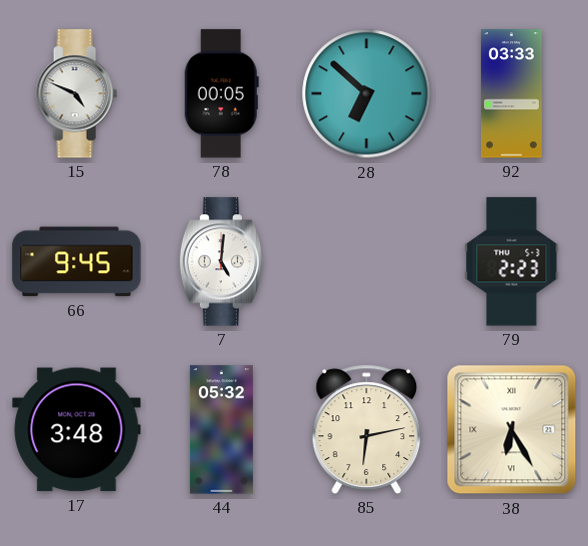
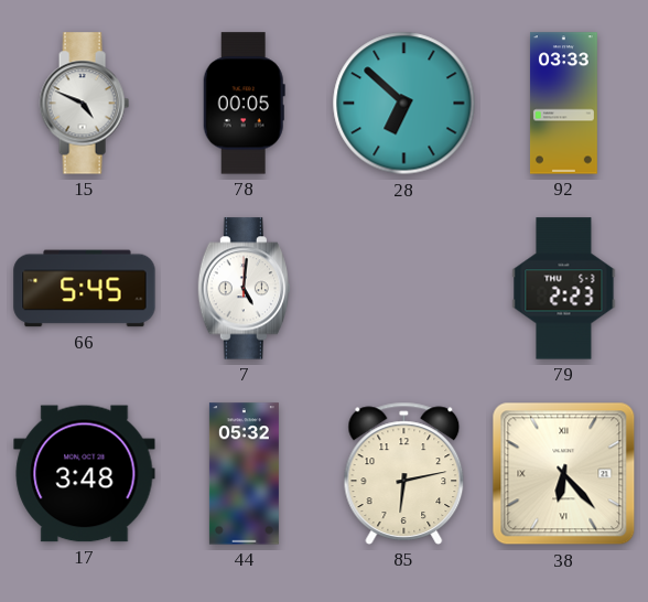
66: 9:45 -> 5:45 (85, 289)
38: 6:25 -> 6:23 (564, 474)
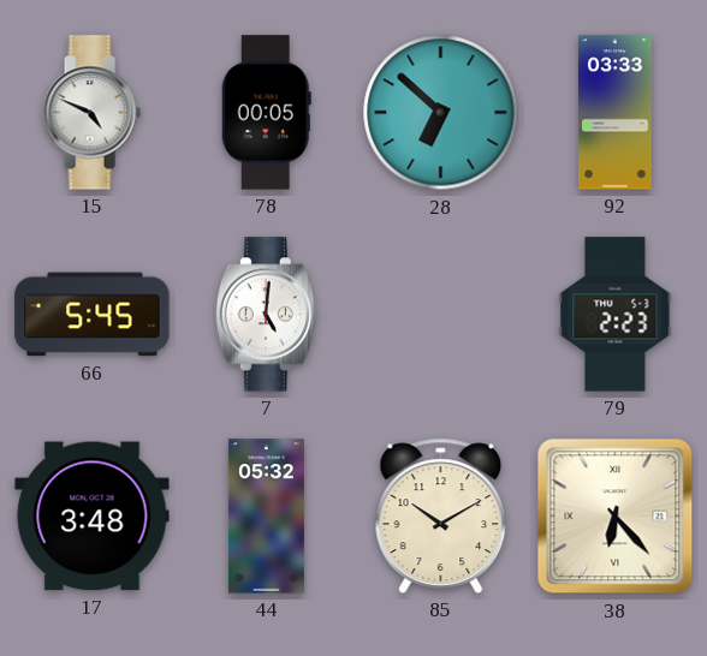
85: 6:13 -> 10:10 (441, 515)
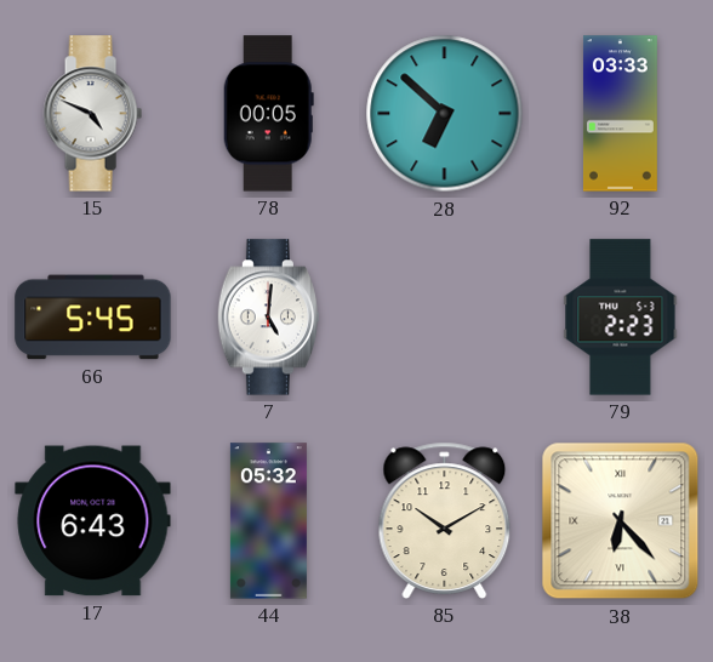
17: 3:48 -> 6:43 (93, 521)
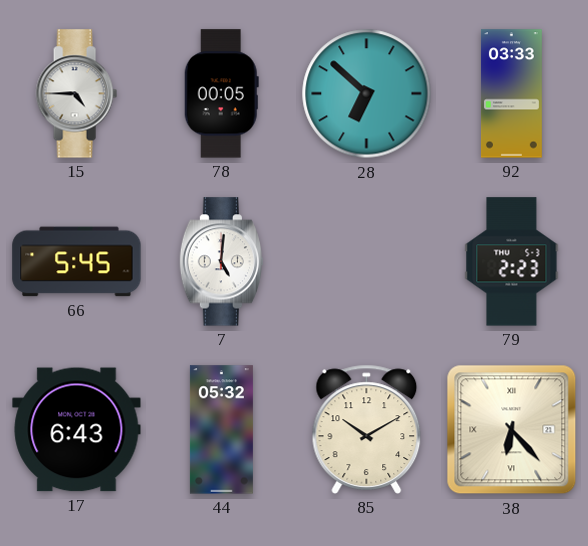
15: 4:49 -> 4:45 (76, 94)
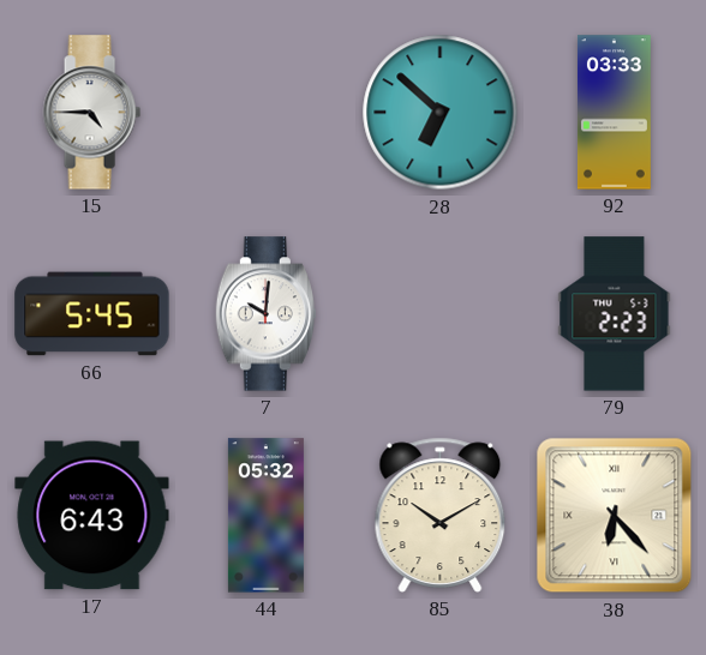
78: 00:05 -> none (221, 94)
7: 5:01 -> 10:01 (265, 314)
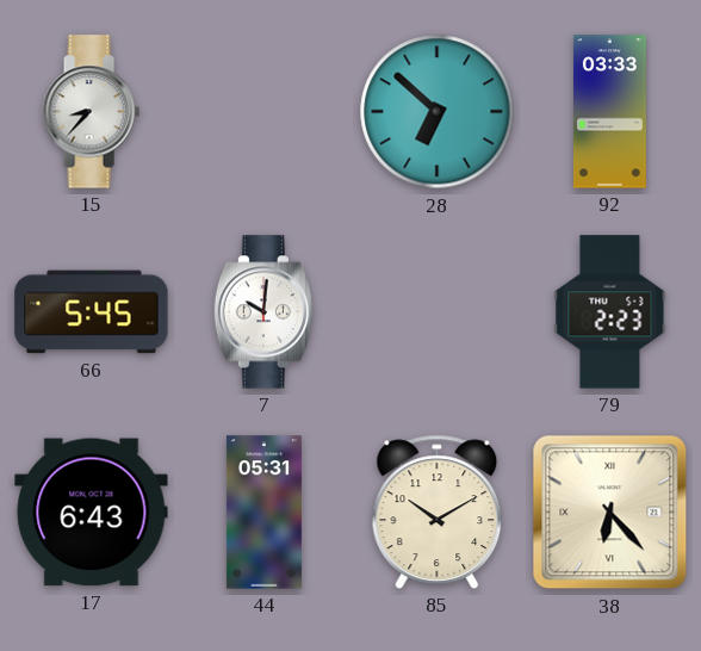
15: 4:45 -> 8:37 (91, 112)
44: 05:32 -> 05:31 (263, 513)
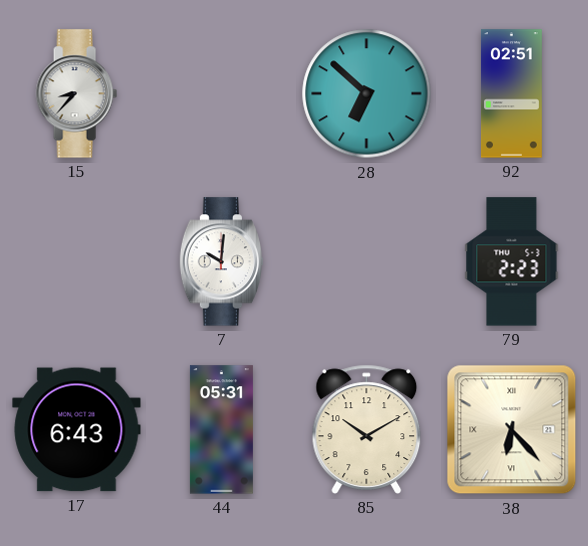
92: 03:33 -> 02:51 (511, 94)
66: 5:45 -> none (92, 312)
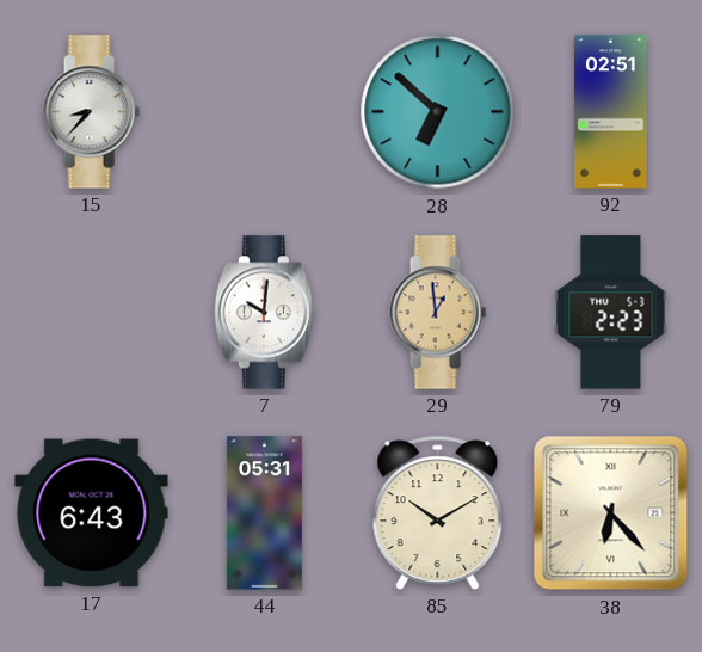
29: none -> 12:59 (437, 313)
